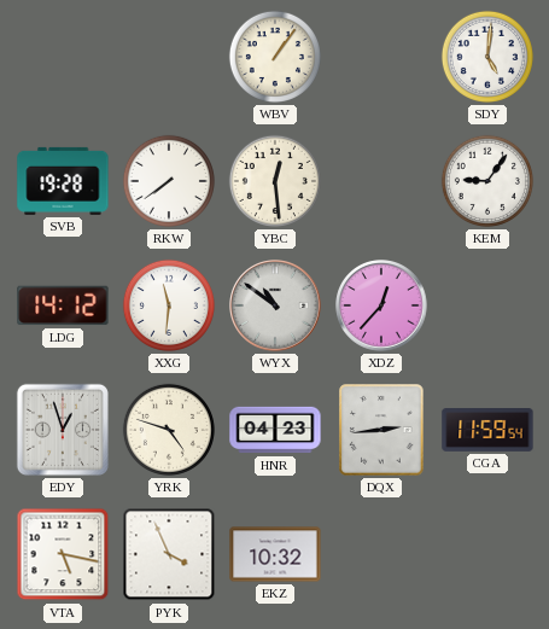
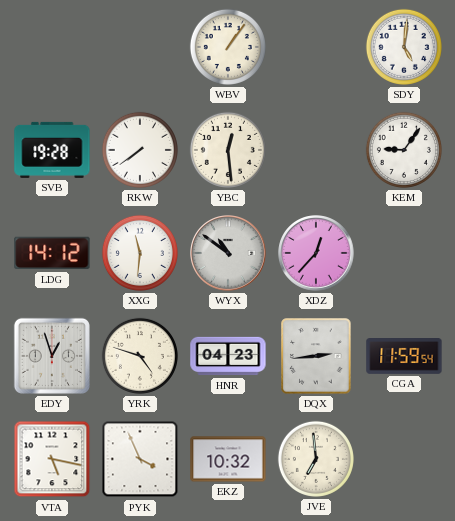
JVE: none -> 6:59 (316, 459)
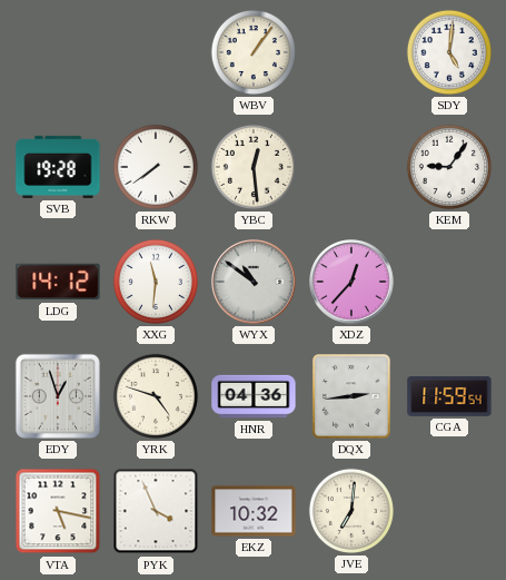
HNR: 04:23 -> 04:36 (254, 396)
JVE: 6:59 -> 7:01 (351, 511)
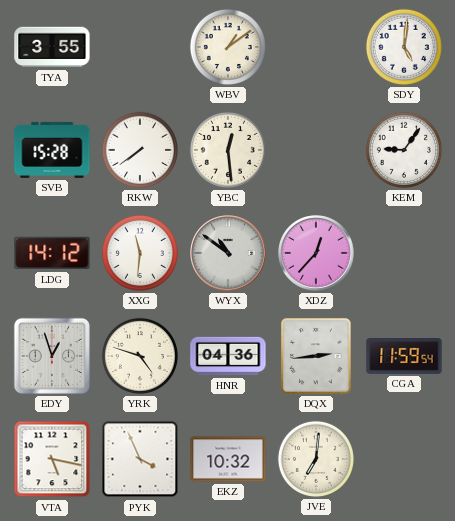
TYA: none -> 3:55 (52, 47)
WBV: 1:06 -> 1:09 (228, 47)
SVB: 19:28 -> 15:28 (52, 150)
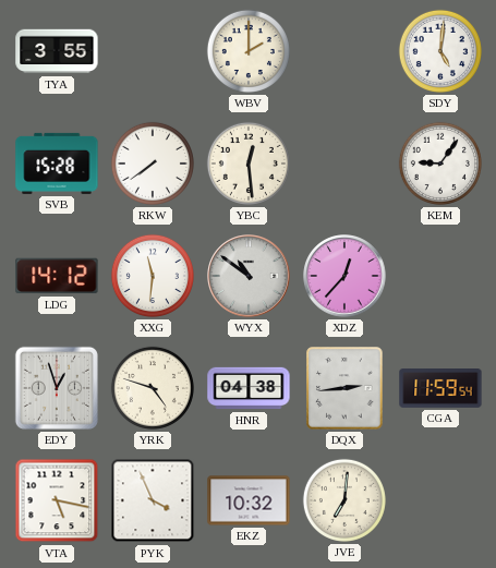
WBV: 1:09 -> 2:00 (249, 51)
HNR: 04:36 -> 04:38 (249, 388)
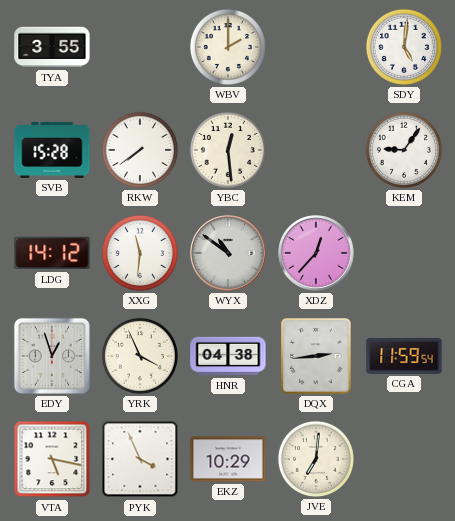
YRK: 4:48 -> 3:56 (140, 356)
EKZ: 10:32 -> 10:29 (228, 459)
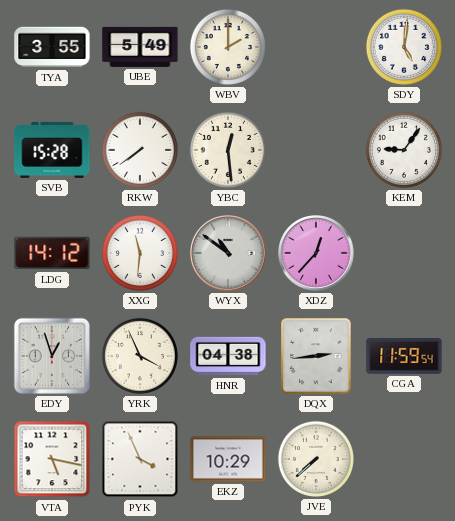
UBE: none -> 5:49 (140, 47)
JVE: 7:01 -> 7:38 (316, 459)
